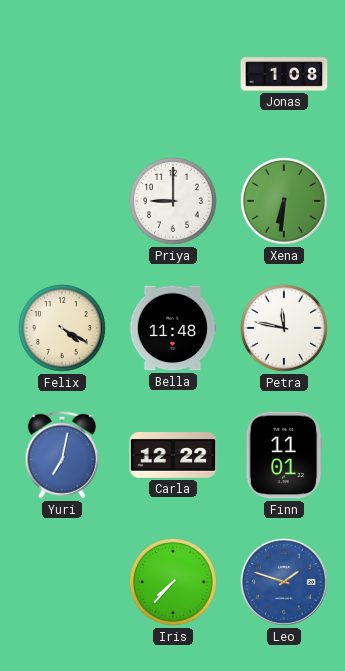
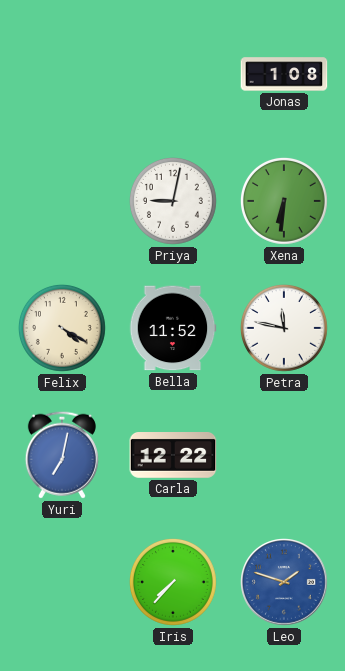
Priya: 9:00 -> 9:02 (173, 201)
Bella: 11:48 -> 11:52 (173, 328)
Finn: 11:01 -> none (284, 455)
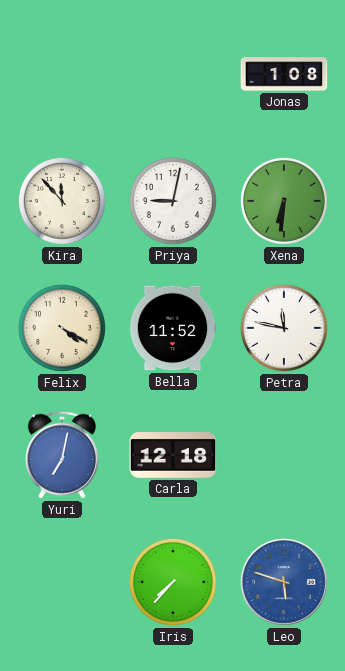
Kira: none -> 11:53 (62, 201)
Carla: 12:22 -> 12:18 (173, 456)
Leo: 1:48 -> 5:48 (285, 583)
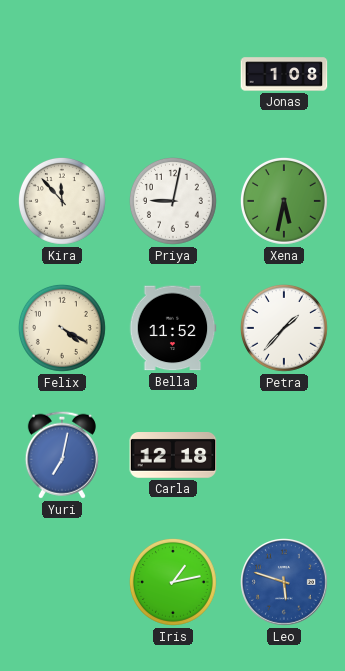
Xena: 6:31 -> 5:32 (284, 201)
Petra: 11:47 -> 1:37 (284, 328)
Iris: 7:37 -> 1:13 (173, 582)
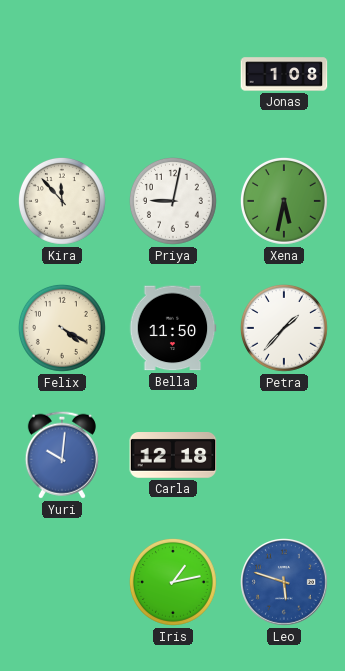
Bella: 11:52 -> 11:50 (173, 328)
Yuri: 7:02 -> 10:01 (62, 455)
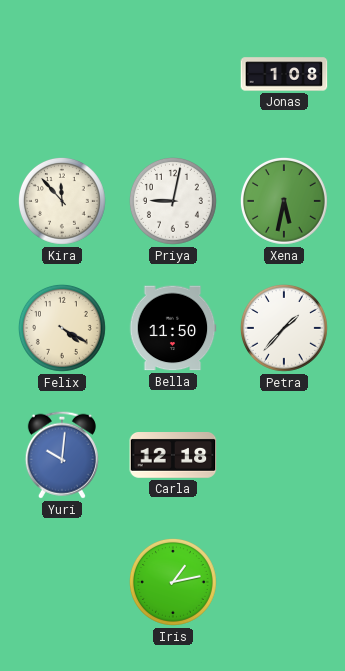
Leo: 5:48 -> none (285, 583)
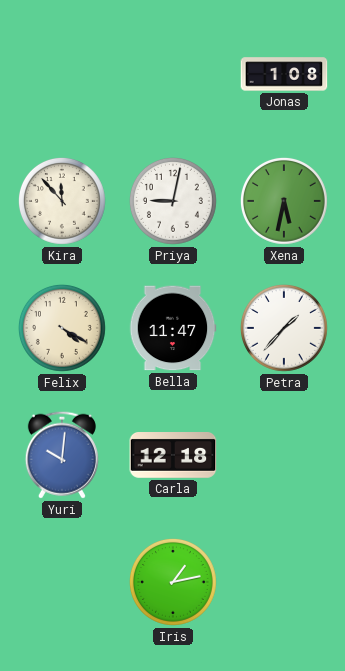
Bella: 11:50 -> 11:47 (173, 328)
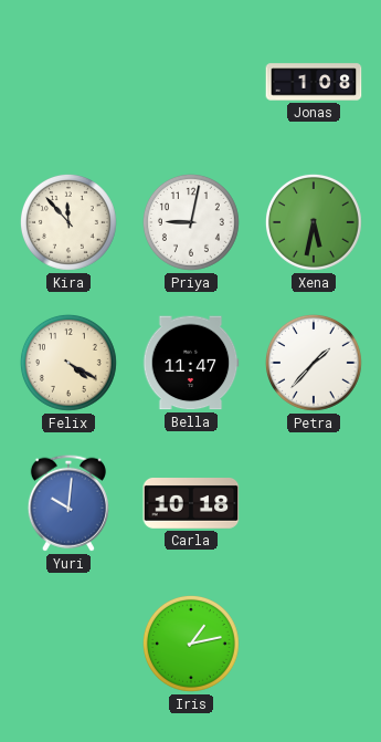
Carla: 12:18 -> 10:18 (191, 504)
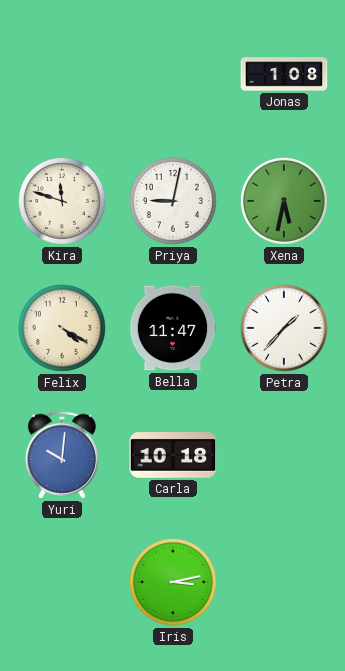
Kira: 11:53 -> 11:48 (62, 201)
Iris: 1:13 -> 3:13 (173, 582)
